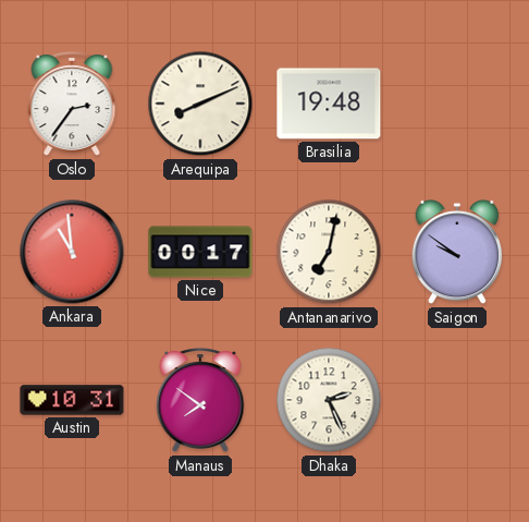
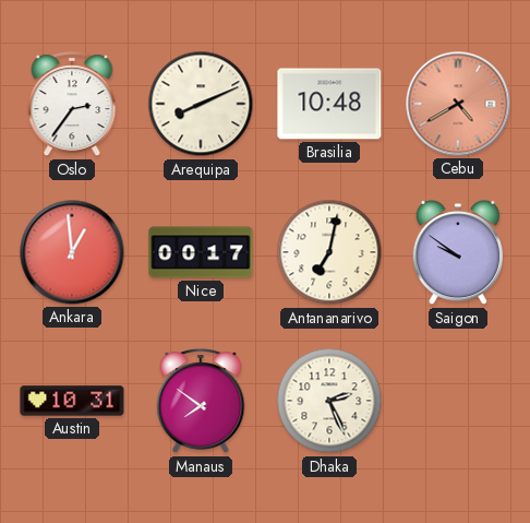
Brasilia: 19:48 -> 10:48 (329, 104)
Cebu: none -> 4:40 (458, 104)
Ankara: 10:59 -> 12:59 (72, 252)
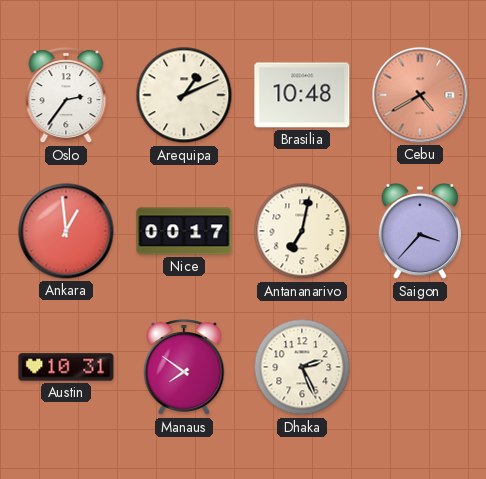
Arequipa: 8:11 -> 1:11 (184, 95)
Saigon: 9:51 -> 3:37 (420, 231)
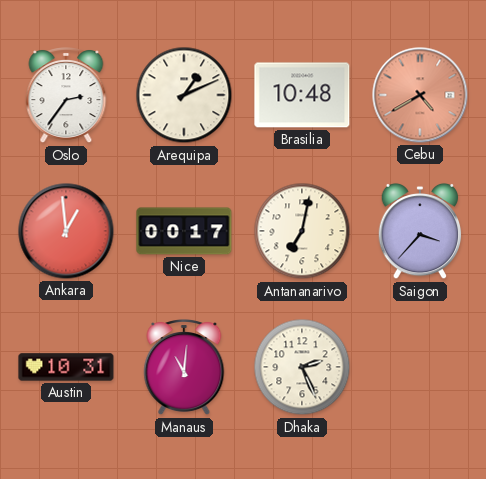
Manaus: 7:51 -> 11:01 (184, 368)
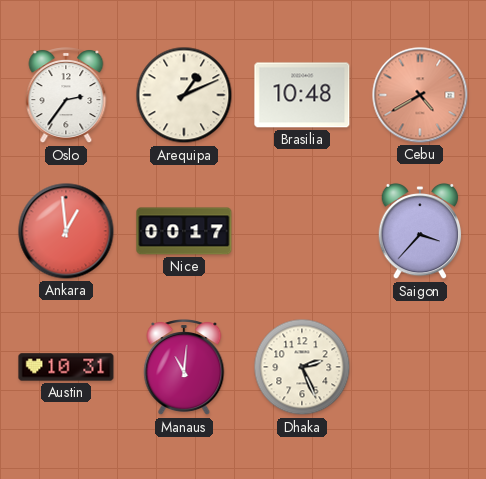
Antananarivo: 7:02 -> none (302, 231)
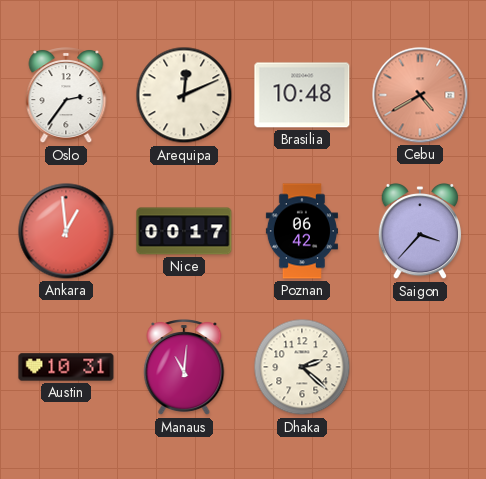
Arequipa: 1:11 -> 12:11 (184, 95)
Poznan: none -> 06:42 (302, 231)
Dhaka: 2:26 -> 2:22 (302, 367)
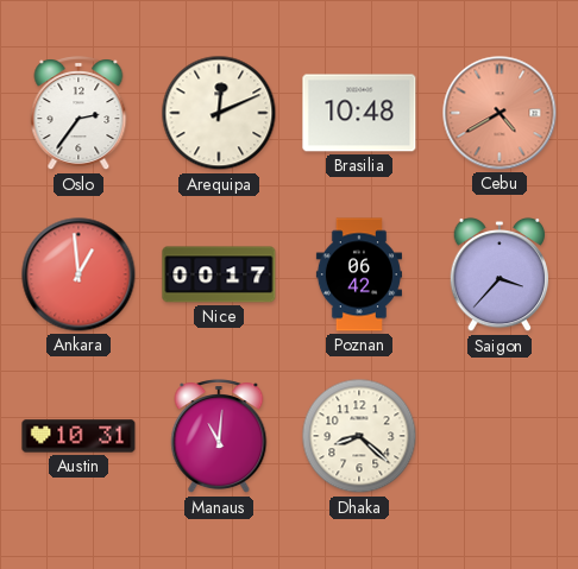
Dhaka: 2:22 -> 8:22 (359, 436)
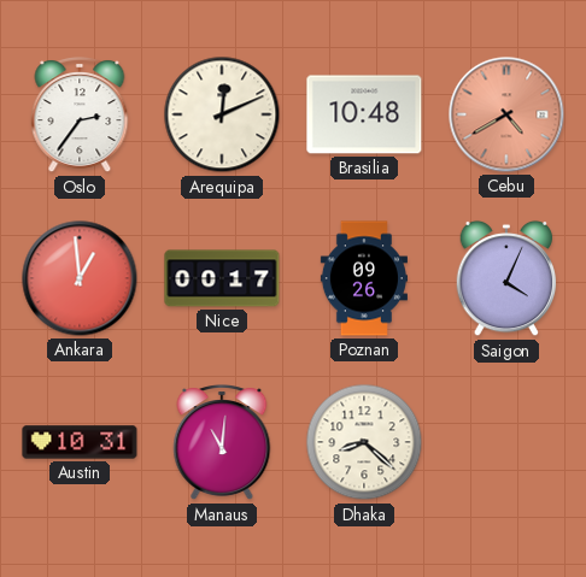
Poznan: 06:42 -> 09:26 (364, 278)
Saigon: 3:37 -> 4:04 (506, 278)
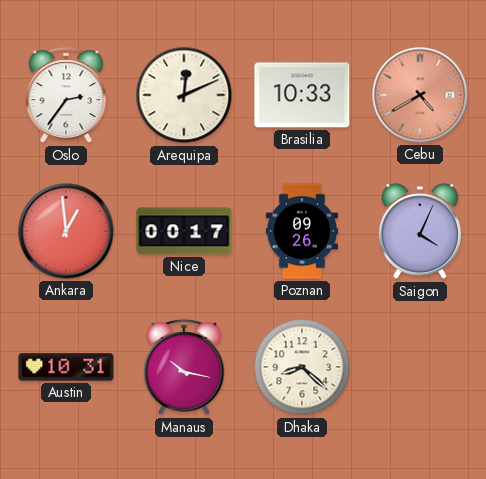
Brasilia: 10:48 -> 10:33 (302, 95)
Manaus: 11:01 -> 10:17 (184, 368)
